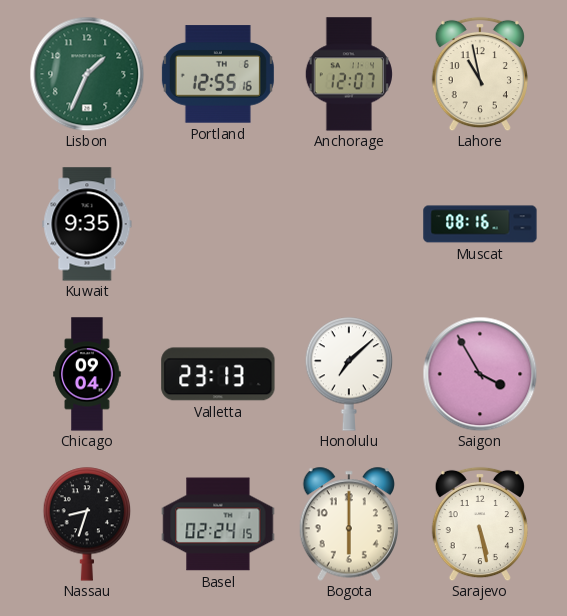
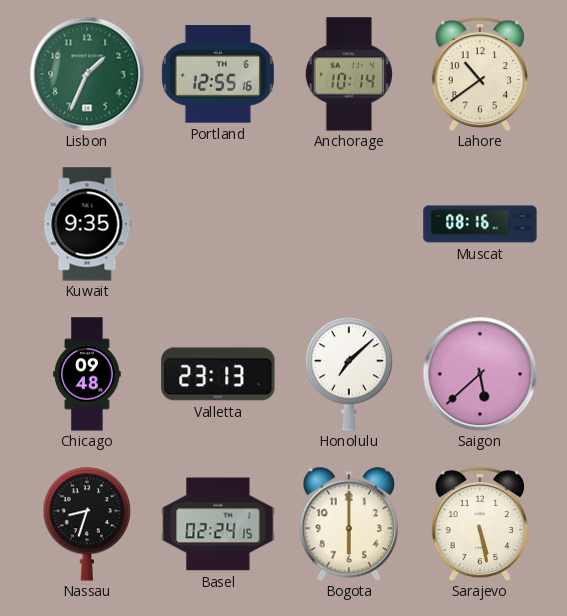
Anchorage: 12:07 -> 10:14 (349, 74)
Lahore: 10:58 -> 10:39 (480, 74)
Chicago: 09:04 -> 09:48 (87, 374)
Saigon: 3:55 -> 5:38 (480, 374)
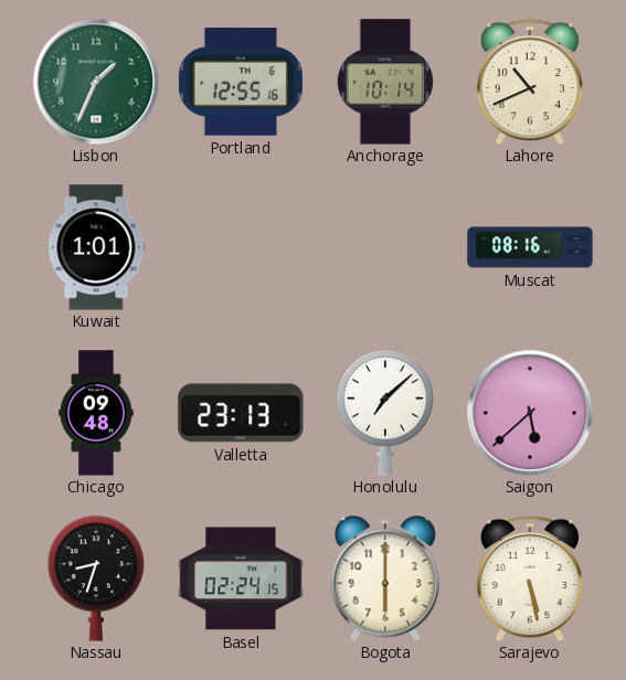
Lahore: 10:39 -> 10:41 (530, 82)
Kuwait: 9:35 -> 1:01 (96, 247)
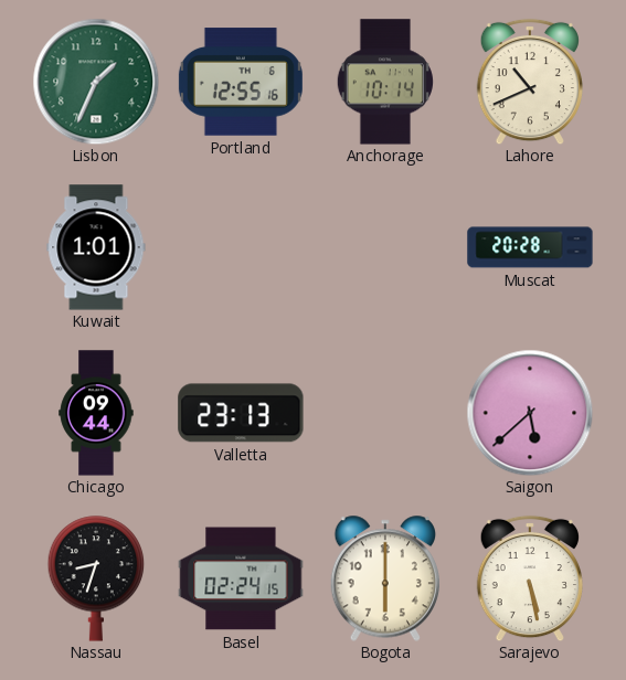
Muscat: 08:16 -> 20:28 (530, 247)
Chicago: 09:48 -> 09:44 (96, 413)
Honolulu: 7:08 -> none (385, 413)
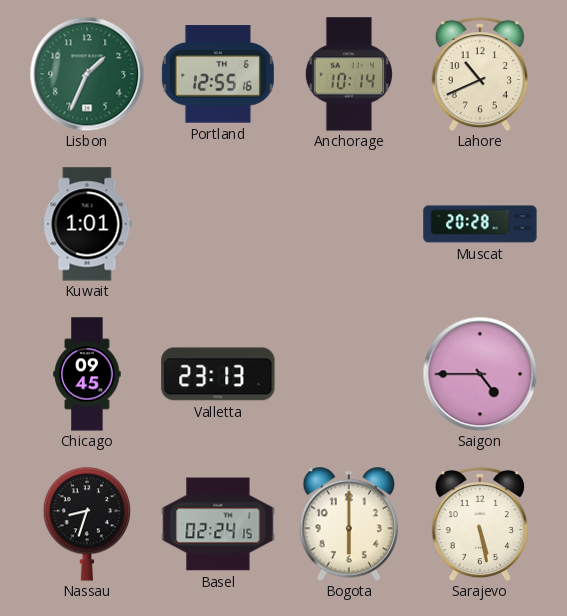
Chicago: 09:44 -> 09:45 (87, 374)
Saigon: 5:38 -> 4:45 (480, 374)
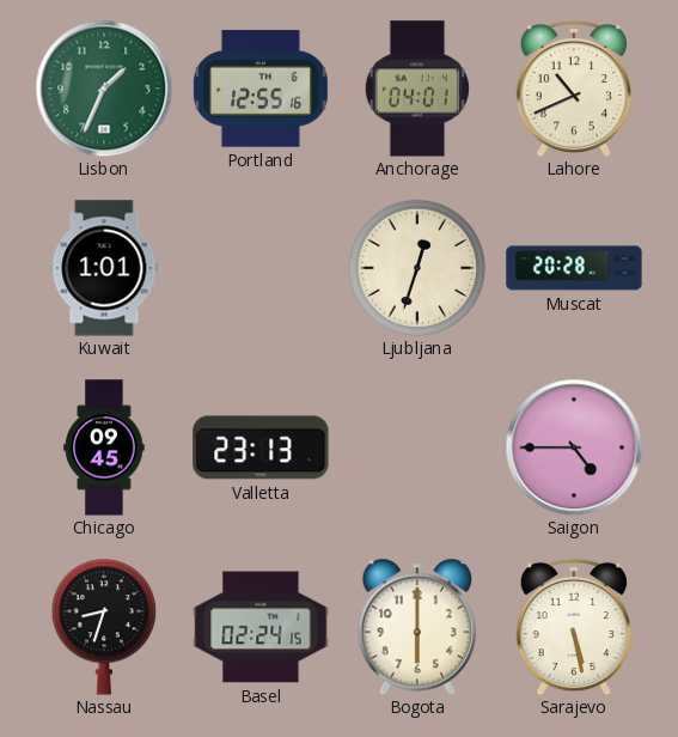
Anchorage: 10:14 -> 04:01 (417, 89)
Ljubljana: none -> 12:33 (417, 268)
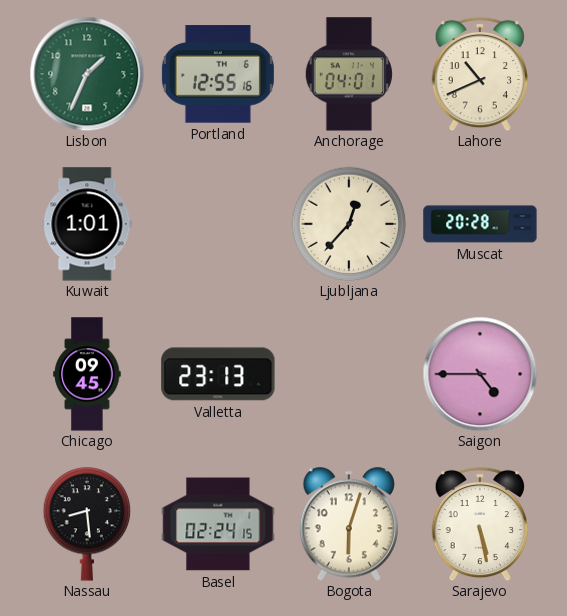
Ljubljana: 12:33 -> 12:37 (349, 224)
Nassau: 8:33 -> 8:29 (87, 524)
Bogota: 6:00 -> 6:03 (348, 524)
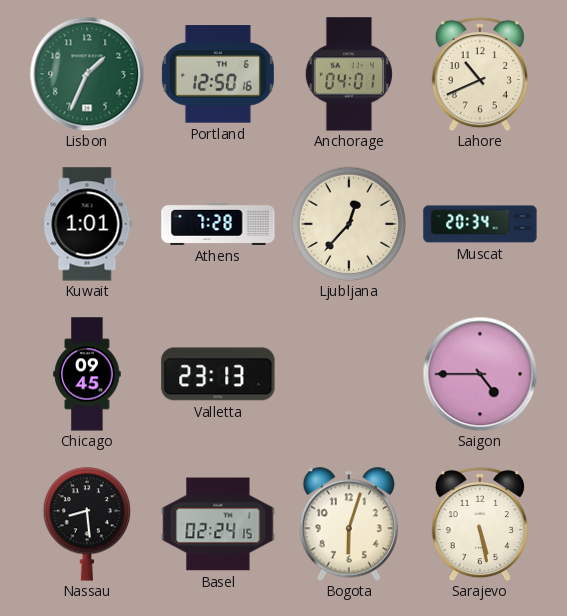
Portland: 12:55 -> 12:50 (218, 74)
Athens: none -> 7:28 (218, 224)
Muscat: 20:28 -> 20:34 (480, 224)
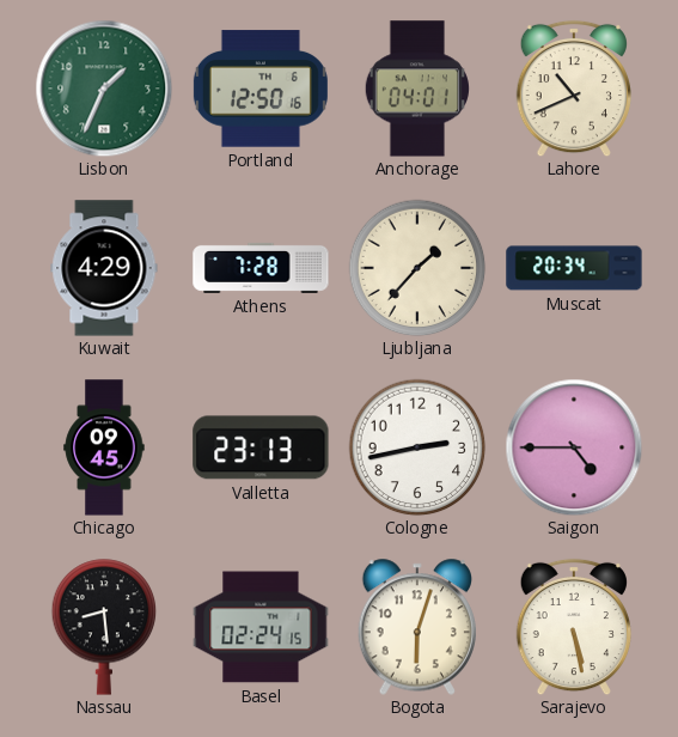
Kuwait: 1:01 -> 4:29 (104, 268)
Ljubljana: 12:37 -> 1:37 (417, 268)
Cologne: none -> 2:43 (417, 447)
